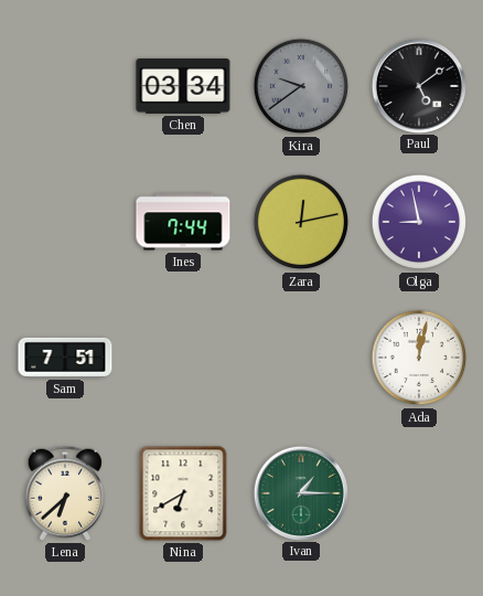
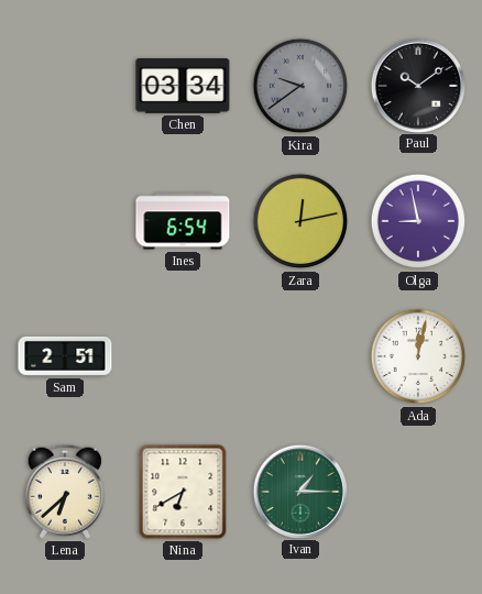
Paul: 5:09 -> 10:09 (417, 85)
Ines: 7:44 -> 6:54 (183, 221)
Sam: 7:51 -> 2:51 (65, 356)
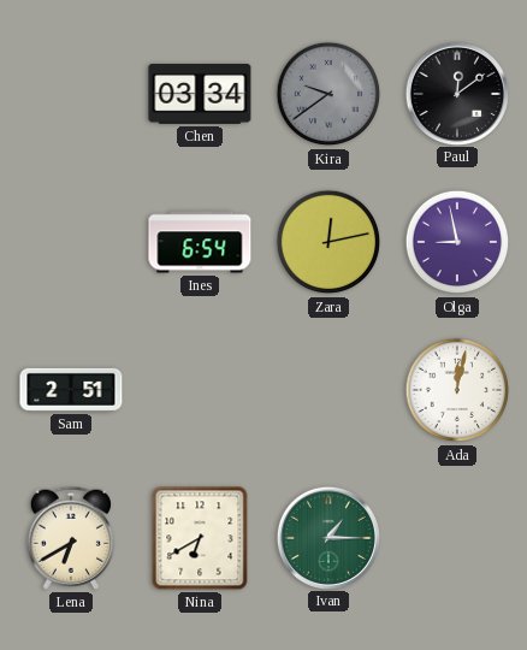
Paul: 10:09 -> 12:09 (456, 93)
Lena: 6:38 -> 6:40 (71, 538)
